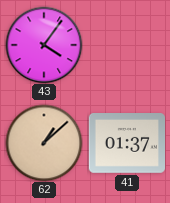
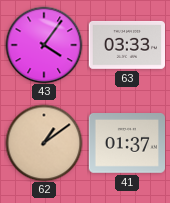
63: none -> 03:33 (126, 45)
62: 1:08 -> 1:09 (44, 143)
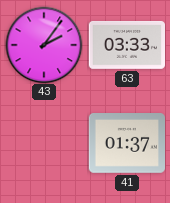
43: 4:06 -> 2:06 (44, 45)
62: 1:09 -> none (44, 143)
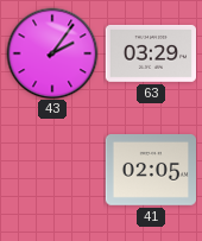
63: 03:33 -> 03:29 (150, 53)
41: 01:37 -> 02:05 (150, 171)
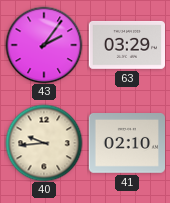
40: none -> 9:44 (44, 143)
41: 02:05 -> 02:10 (126, 144)
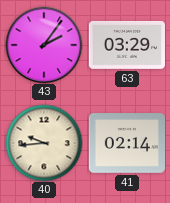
41: 02:10 -> 02:14 (126, 144)
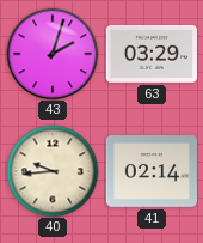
43: 2:06 -> 2:03 (53, 54)
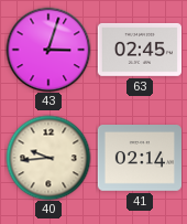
43: 2:03 -> 3:03 (48, 50)
63: 03:29 -> 02:45 (139, 50)
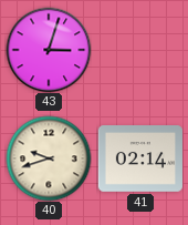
63: 02:45 -> none (139, 50)
40: 9:44 -> 9:42 (49, 158)
